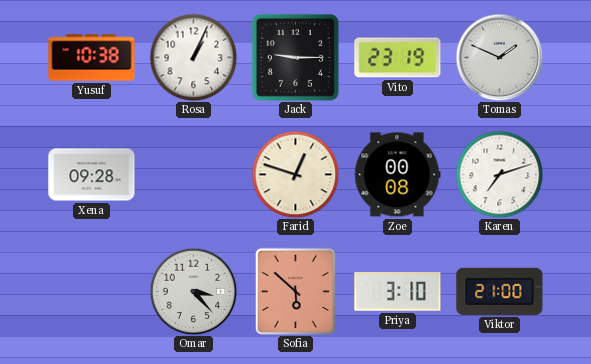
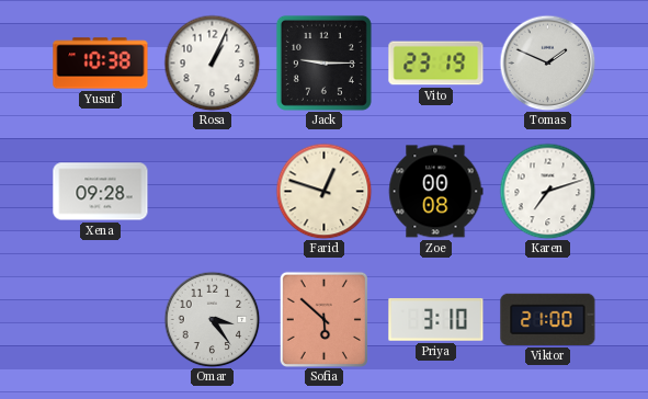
Omar: 3:23 -> 3:24 (212, 319)
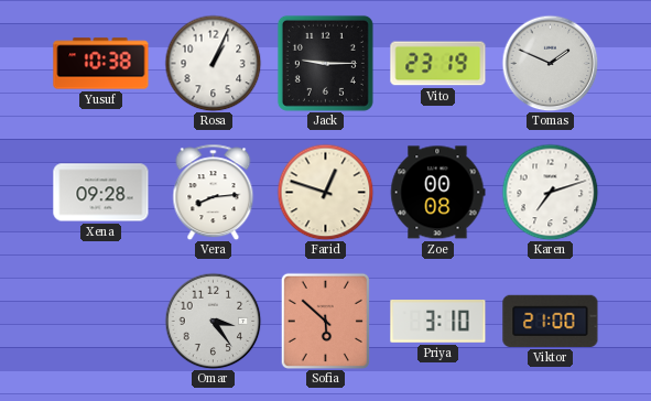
Vera: none -> 8:14 (214, 192)
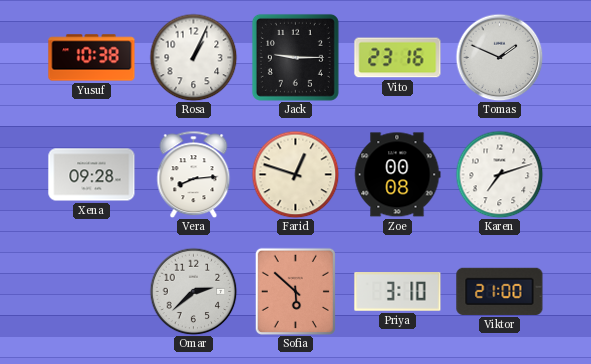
Vito: 23:19 -> 23:16 (398, 58)
Omar: 3:24 -> 2:38 (193, 291)
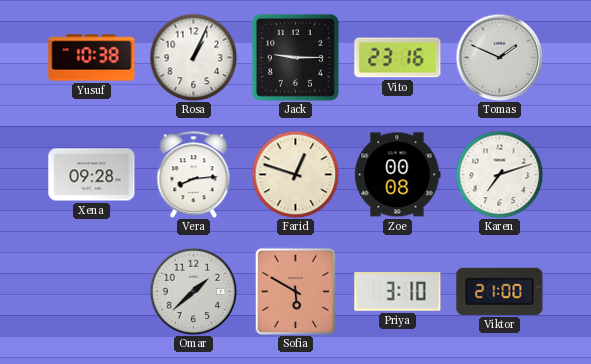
Omar: 2:38 -> 1:38 (193, 291)
Sofia: 5:52 -> 5:50 (295, 291)
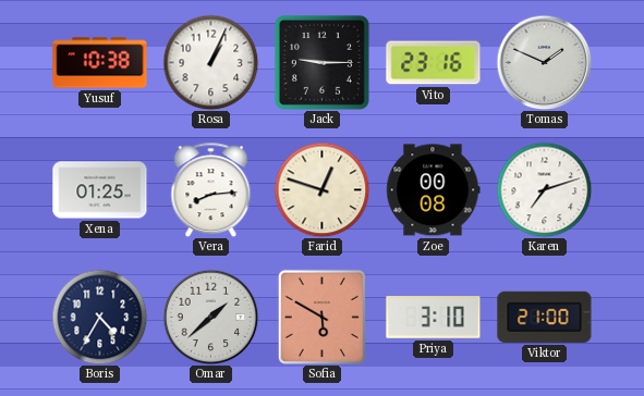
Xena: 09:28 -> 01:25 (100, 190)
Boris: none -> 4:35 (99, 317)
